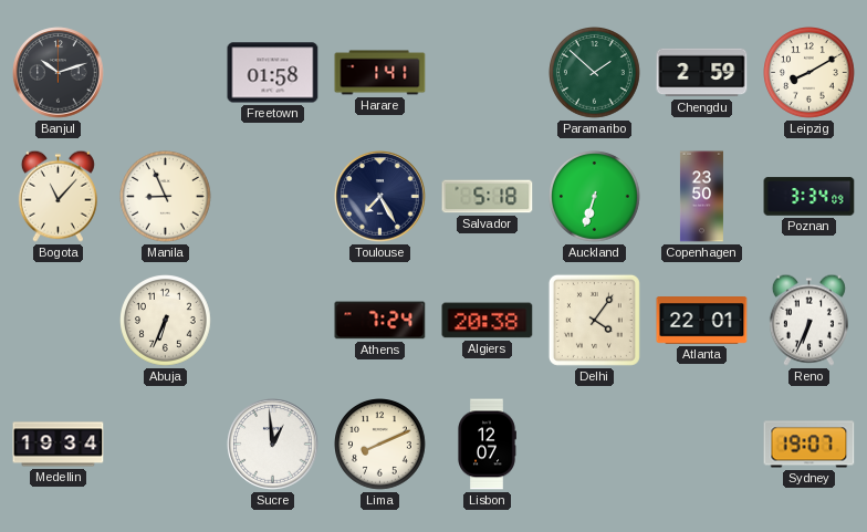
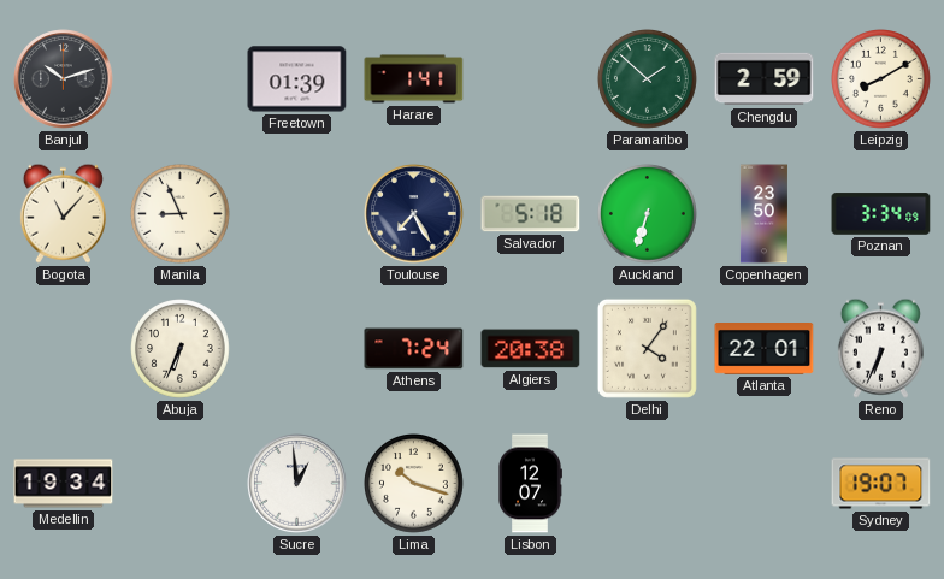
Freetown: 01:58 -> 01:39 (297, 79)
Lima: 8:11 -> 10:18 (414, 484)
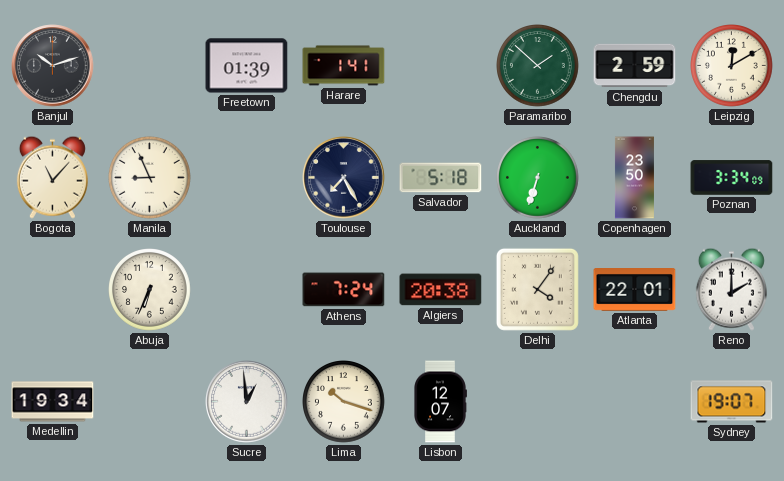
Leipzig: 8:10 -> 12:10 (732, 66)
Reno: 6:34 -> 2:00 (731, 289)
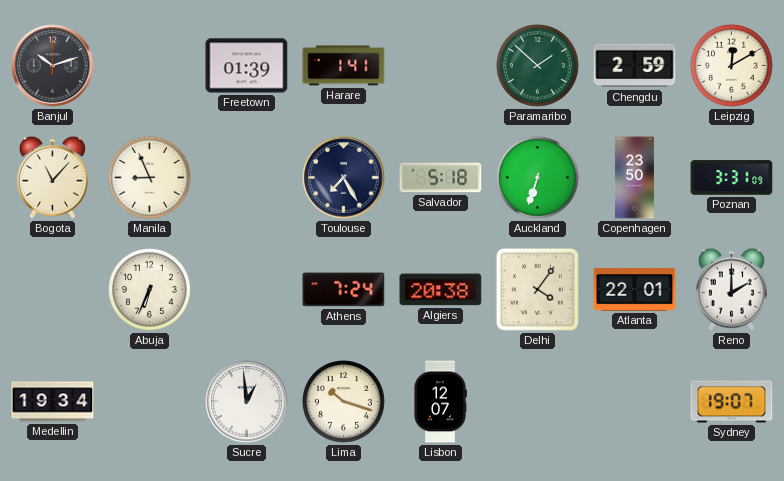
Poznan: 3:34 -> 3:31 (732, 178)
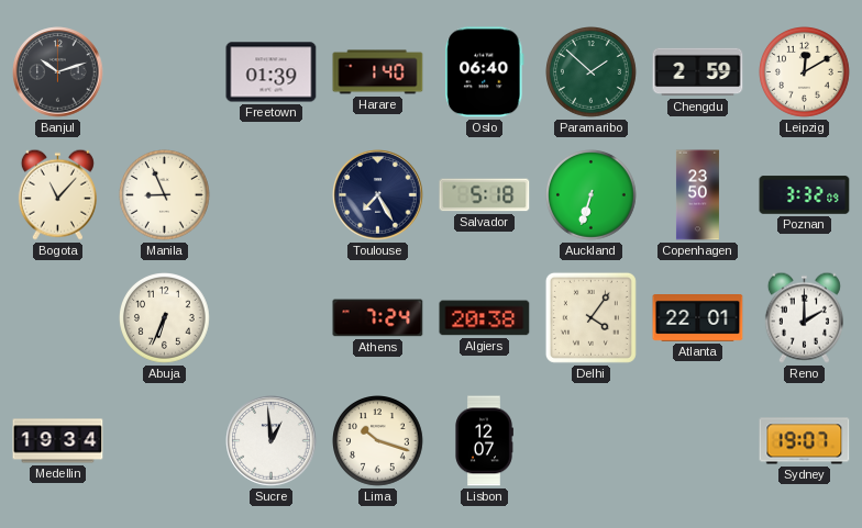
Harare: 1:41 -> 1:40 (378, 72)
Oslo: none -> 06:40 (485, 72)
Poznan: 3:31 -> 3:32 (805, 195)
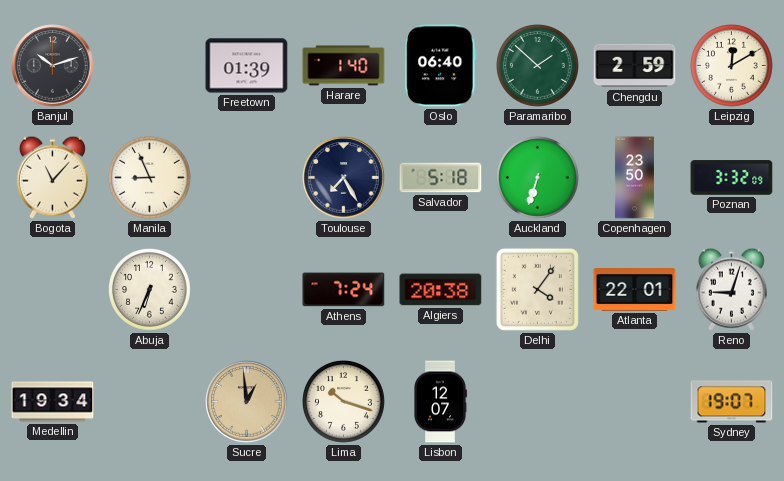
Reno: 2:00 -> 9:03 (731, 289)
Sucre dial: white -> champagne (247, 402)
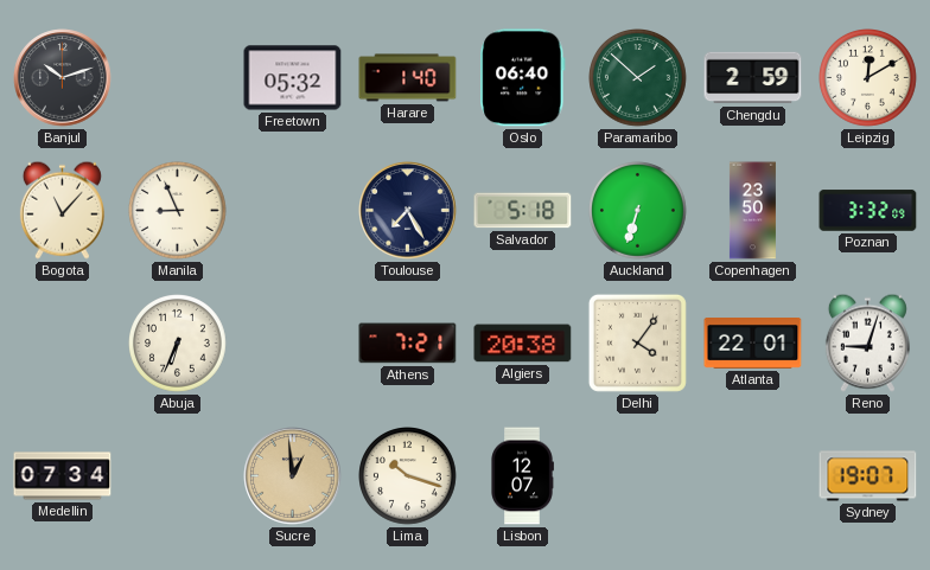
Freetown: 01:39 -> 05:32 (293, 78)
Athens: 7:24 -> 7:21 (408, 344)
Medellin: 19:34 -> 07:34 (63, 476)
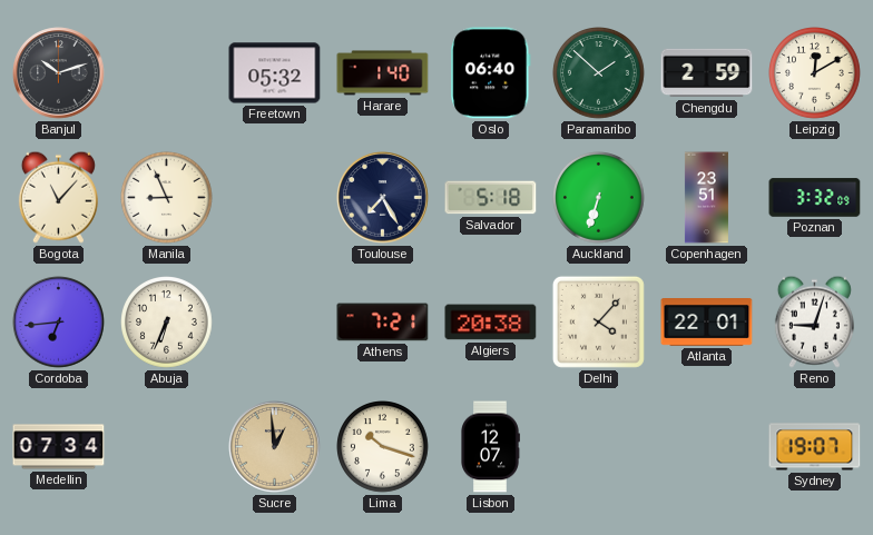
Copenhagen: 23:50 -> 23:51 (706, 198)
Cordoba: none -> 6:44 (59, 323)
Delhi: 4:06 -> 4:07 (598, 321)
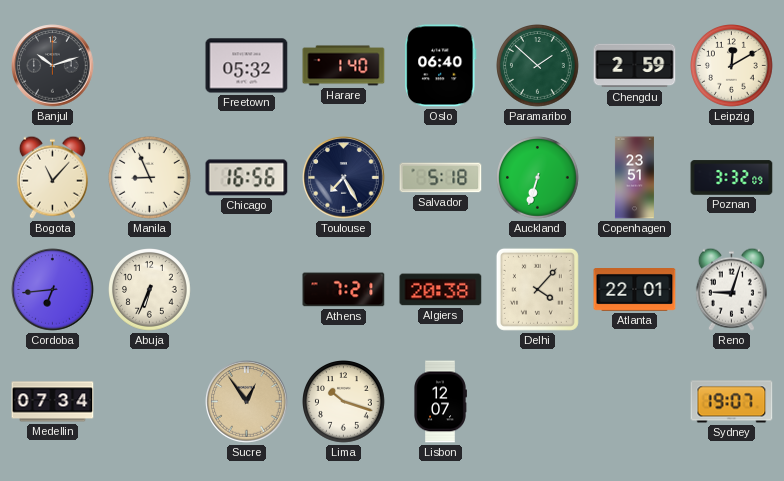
Chicago: none -> 16:56 (247, 178)
Sucre: 12:59 -> 12:54 (247, 402)
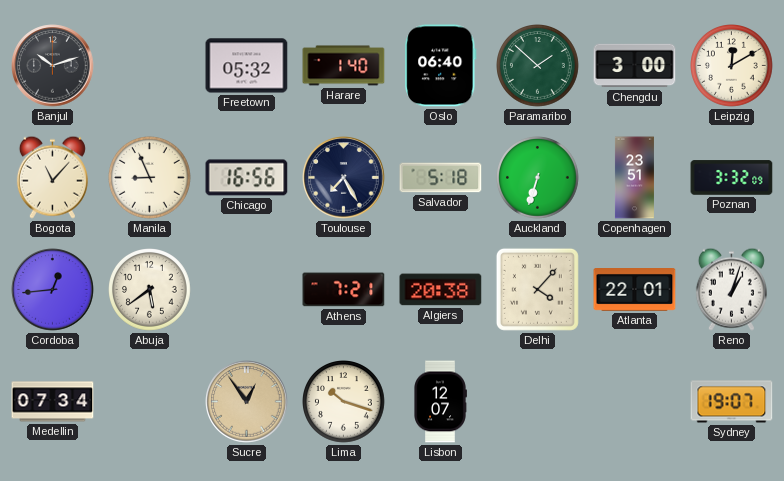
Chengdu: 2:59 -> 3:00 (635, 66)
Cordoba: 6:44 -> 12:44 (53, 290)
Abuja: 6:34 -> 5:39 (150, 290)
Reno: 9:03 -> 1:03 (731, 289)
